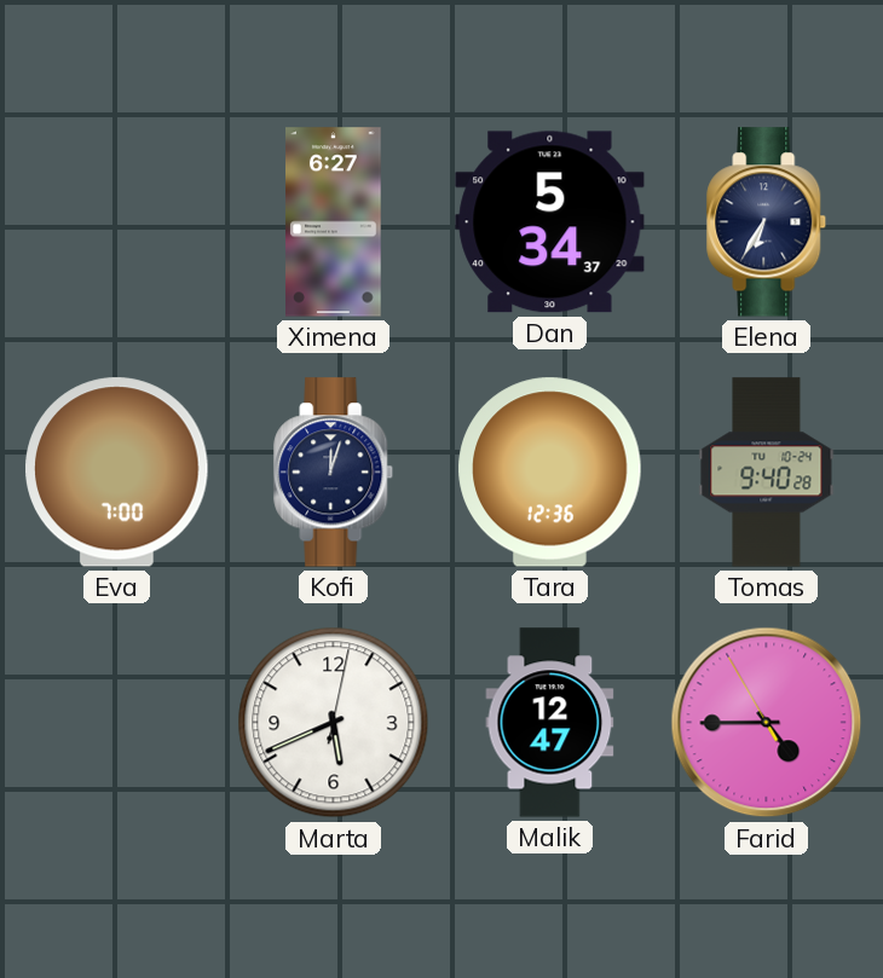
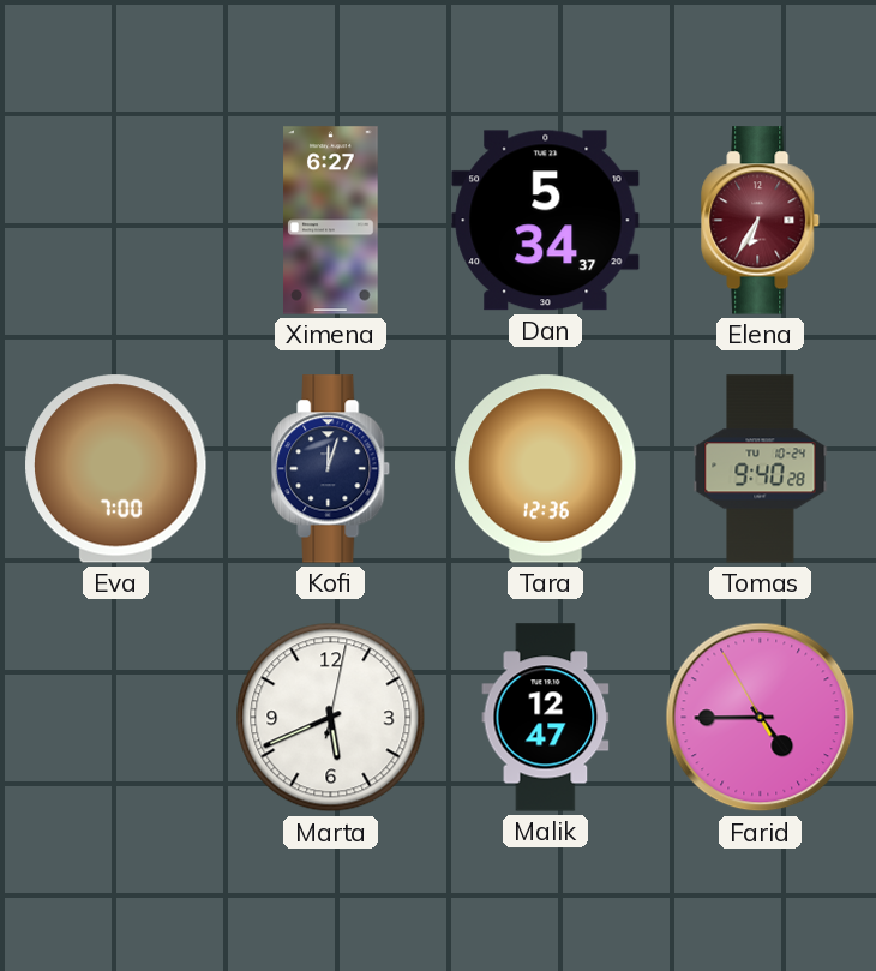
Elena dial: navy -> burgundy (761, 221)
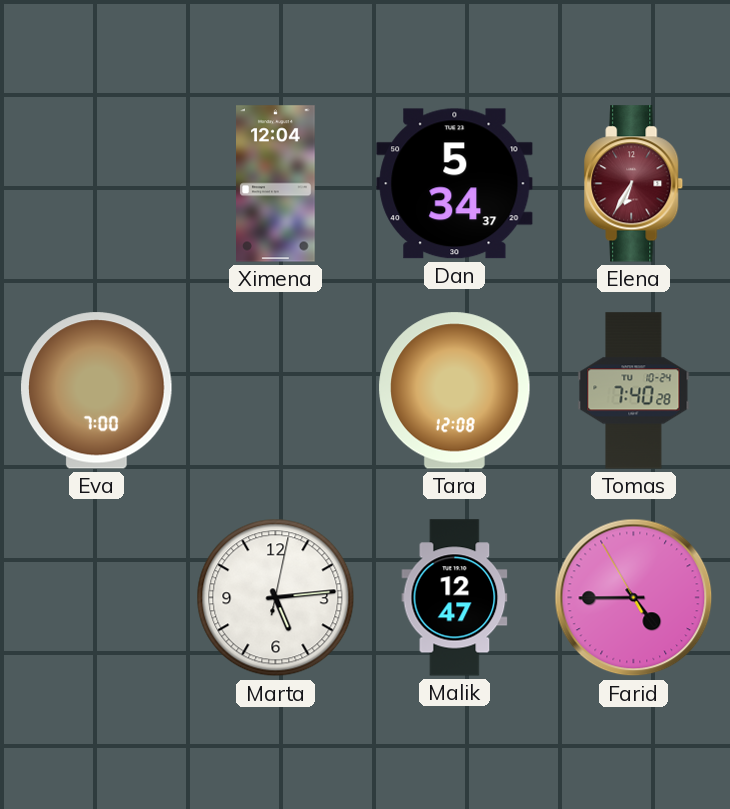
Ximena: 6:27 -> 12:04 (276, 184)
Kofi: 12:03 -> none (331, 469)
Tara: 12:36 -> 12:08 (455, 391)
Tomas: 9:40 -> 7:40 (634, 391)
Marta: 5:41 -> 5:14 (276, 598)
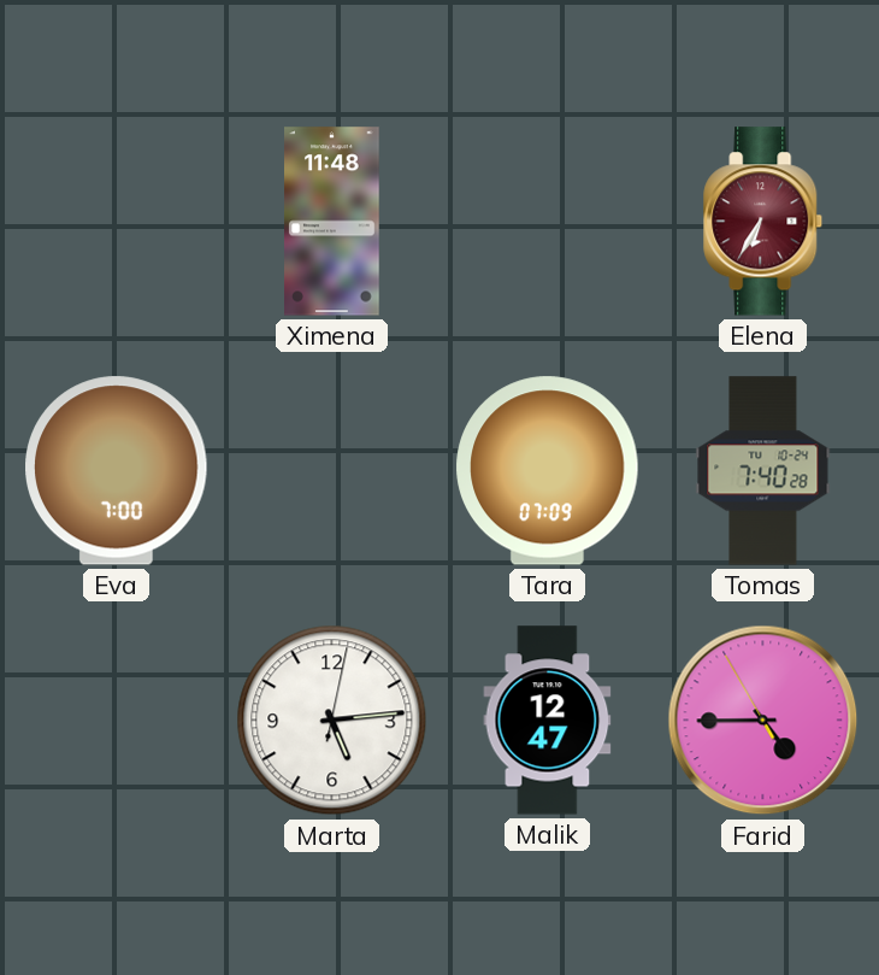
Ximena: 12:04 -> 11:48 (332, 222)
Dan: 5:34 -> none (455, 184)
Tara: 12:08 -> 07:09 (548, 471)
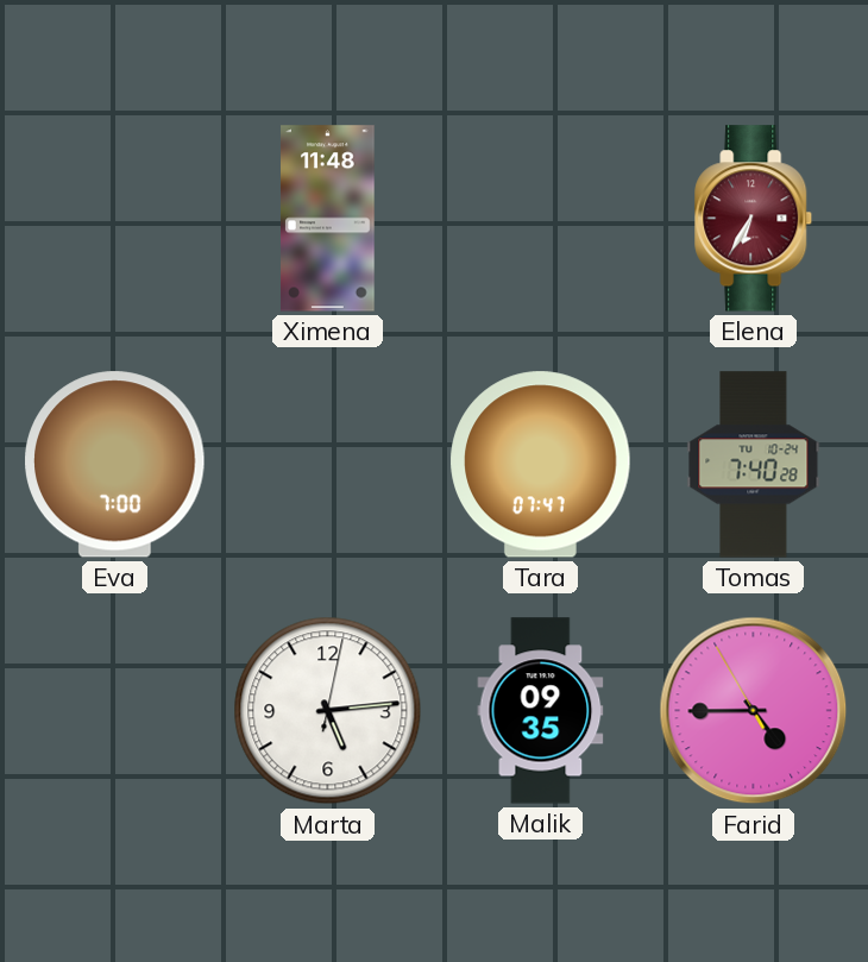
Tara: 07:09 -> 07:47 (541, 465)
Malik: 12:47 -> 09:35 (541, 711)
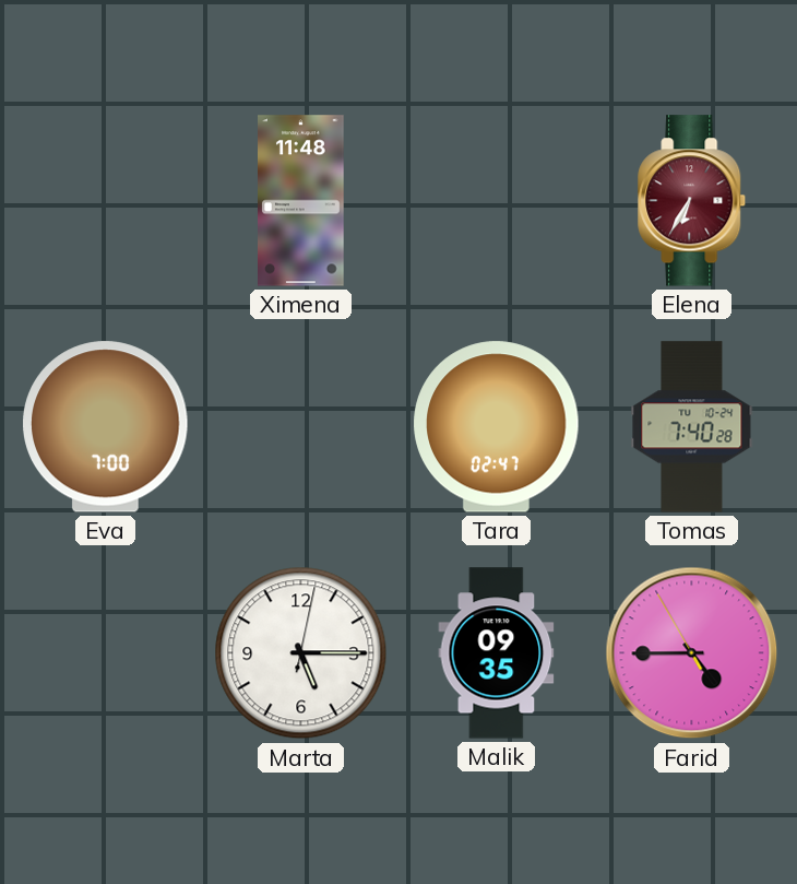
Tara: 07:47 -> 02:47 (497, 427)
Marta: 5:14 -> 5:15 (301, 653)
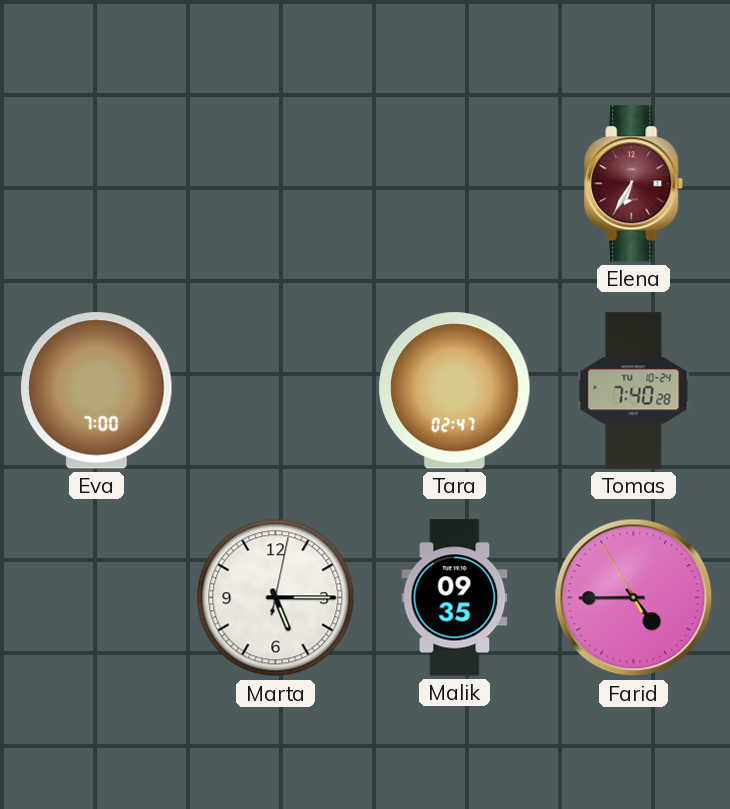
Ximena: 11:48 -> none (301, 201)
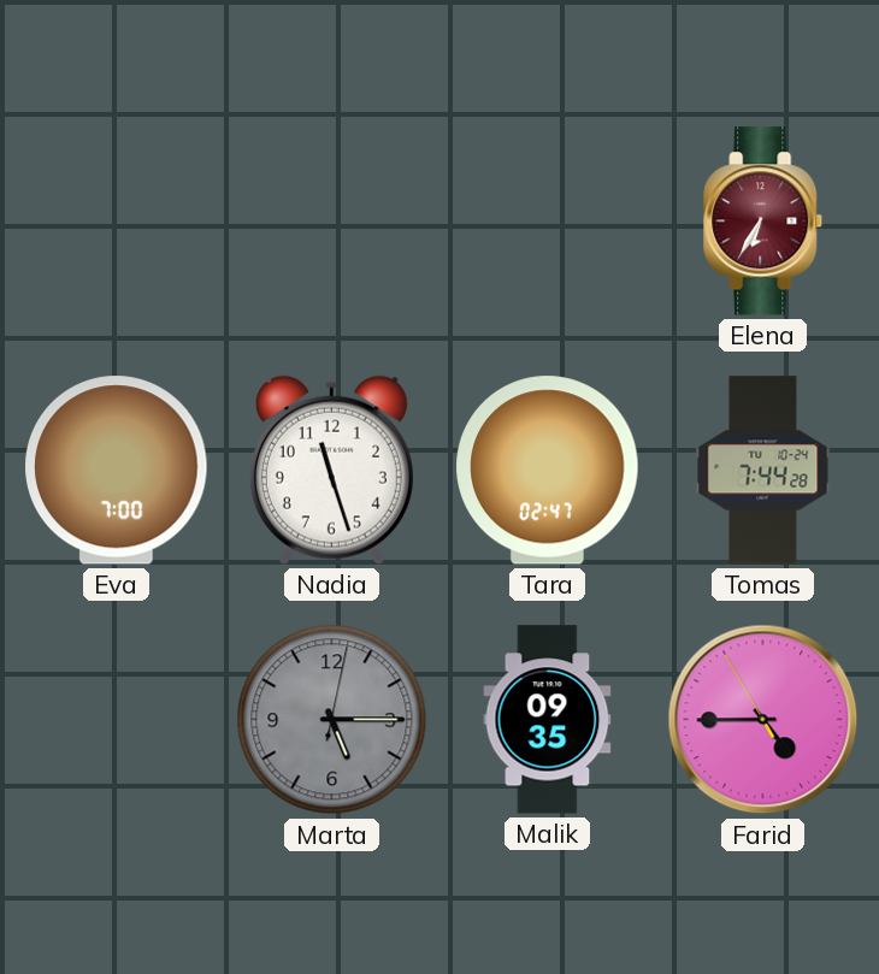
Nadia: none -> 11:27 (331, 470)
Tomas: 7:40 -> 7:44 (763, 471)
Marta dial: white -> grey (332, 720)
